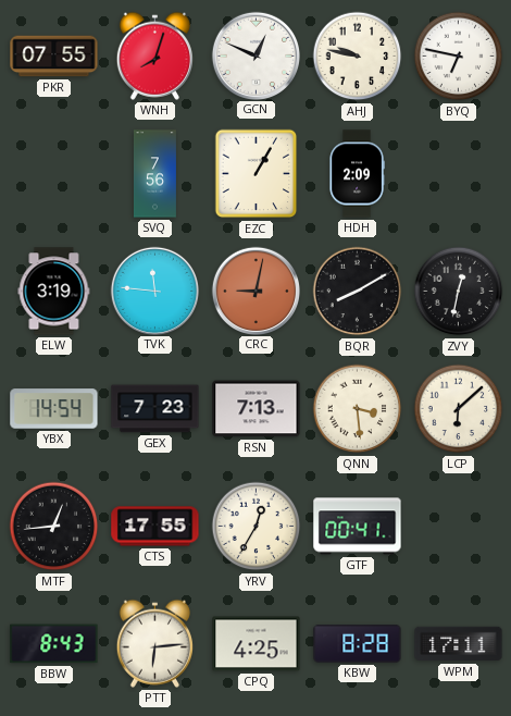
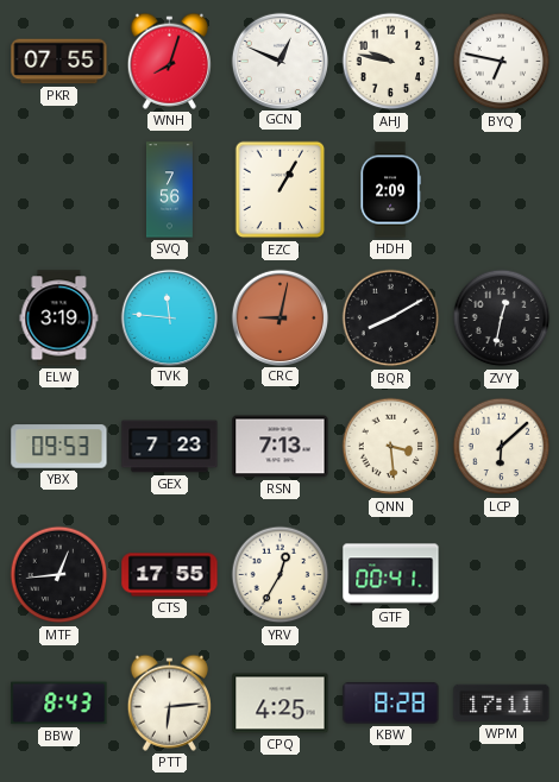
YBX: 14:54 -> 09:53 (59, 447)
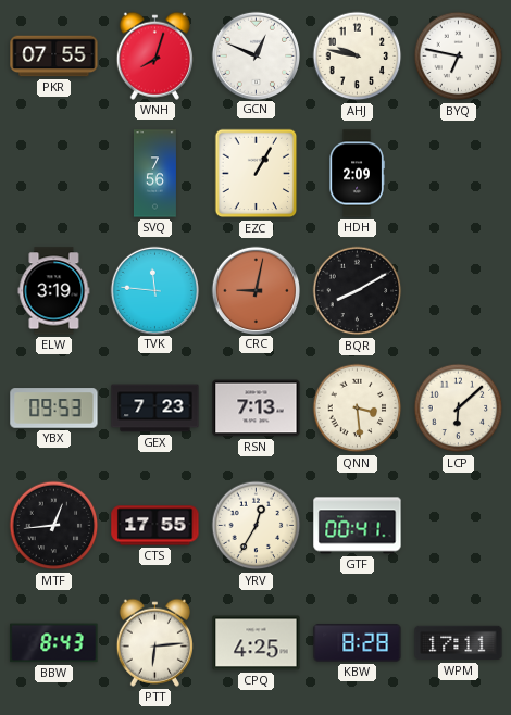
ZVY: 12:32 -> none (502, 319)
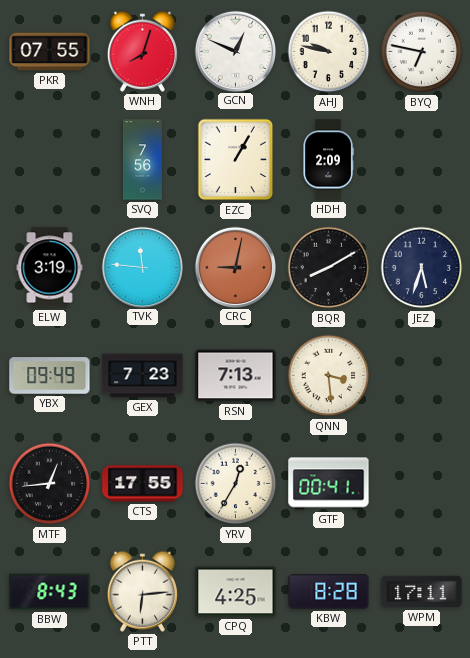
JEZ: none -> 5:33 (422, 268)
YBX: 09:53 -> 09:49 (50, 376)
LCP: 6:08 -> none (459, 409)
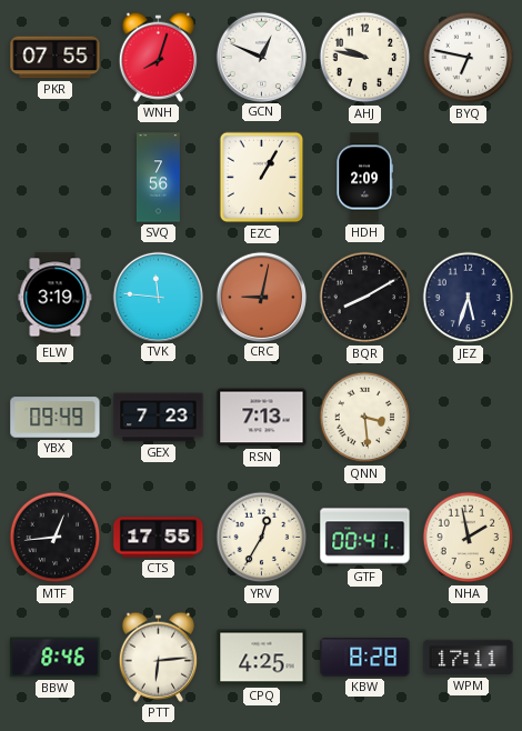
NHA: none -> 1:58 (469, 538)
BBW: 8:43 -> 8:46 (56, 658)
